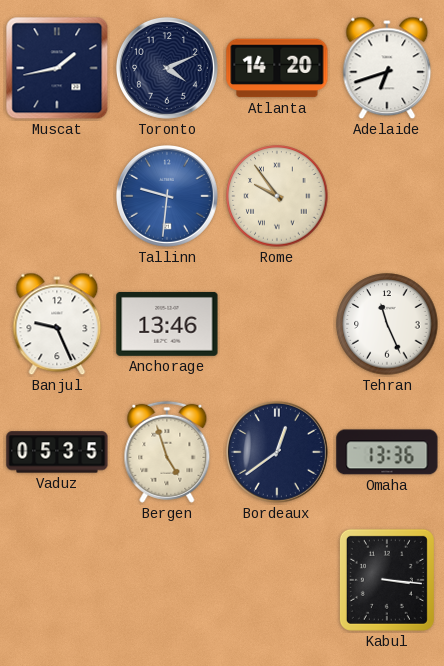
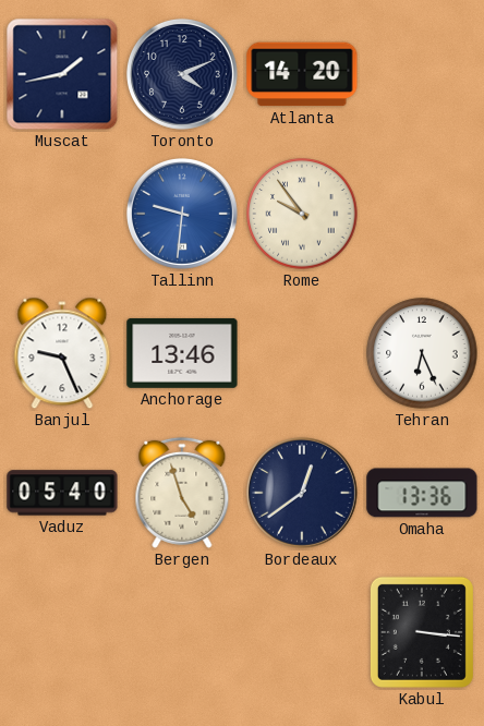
Adelaide: 6:42 -> none (387, 68)
Tehran: 11:26 -> 6:26 (422, 353)
Vaduz: 05:35 -> 05:40 (62, 493)
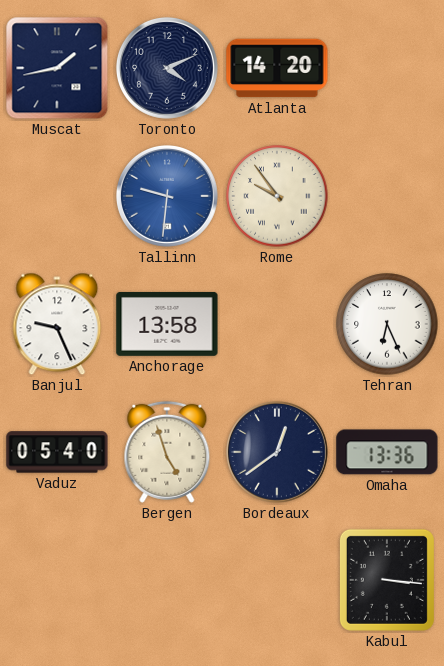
Anchorage: 13:46 -> 13:58 (167, 324)
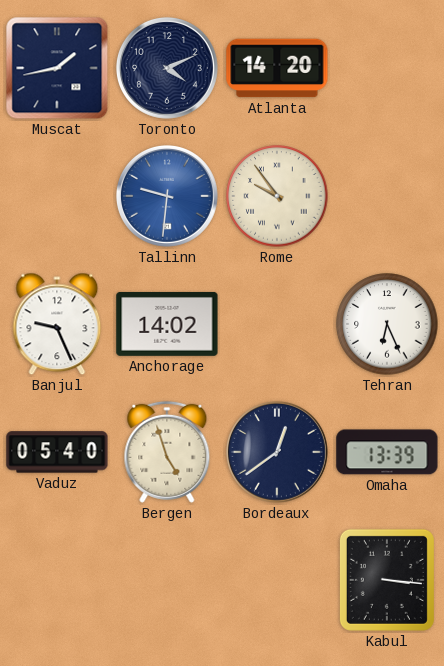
Anchorage: 13:58 -> 14:02 (167, 324)
Omaha: 13:36 -> 13:39 (387, 452)
